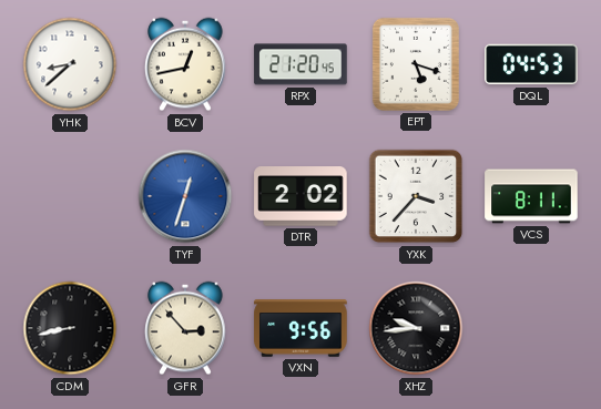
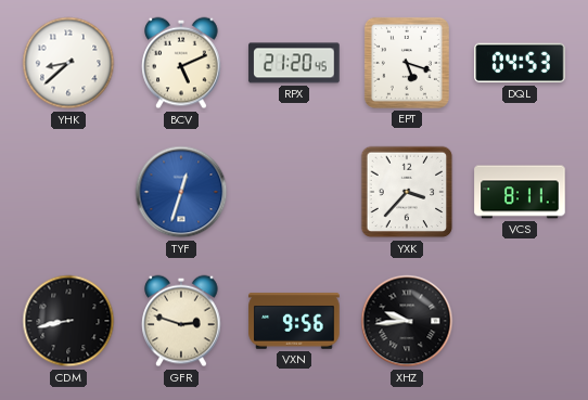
BCV: 12:43 -> 5:11 (181, 63)
DTR: 2:02 -> none (300, 196)
GFR: 2:53 -> 2:48 (181, 321)
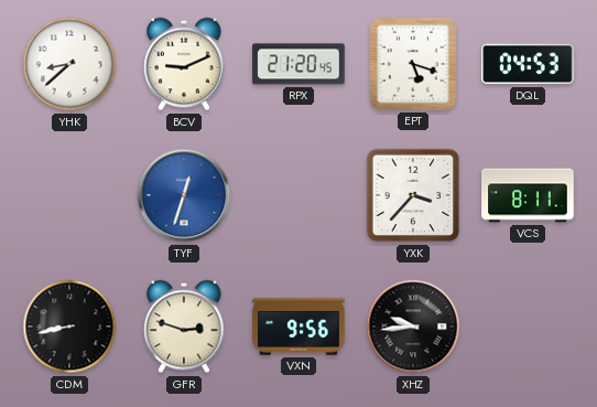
BCV: 5:11 -> 9:11 (184, 64)
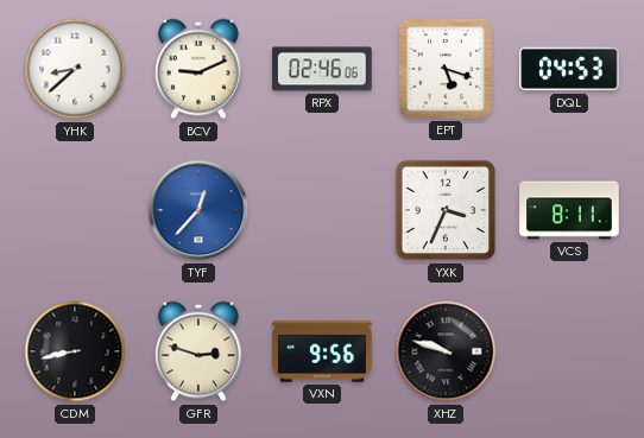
RPX: 21:20 -> 02:46 (322, 69)
TYF: 12:33 -> 12:37 (198, 210)
YXK: 3:37 -> 3:34 (446, 210)
XHZ: 9:44 -> 9:48 (446, 351)
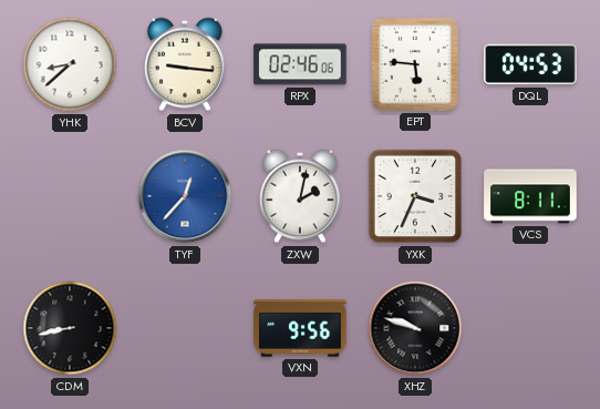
BCV: 9:11 -> 9:16 (185, 64)
EPT: 5:18 -> 5:46 (415, 64)
ZXW: none -> 2:02 (300, 196)
GFR: 2:48 -> none (198, 351)
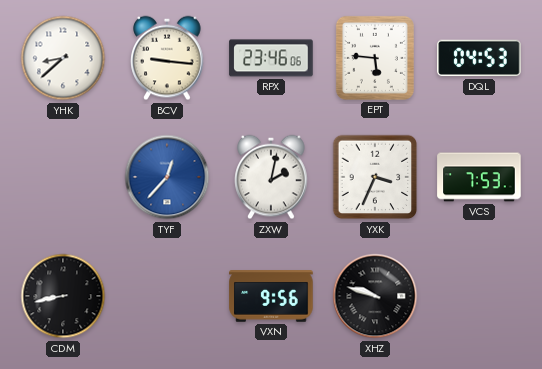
RPX: 02:46 -> 23:46 (271, 58)
VCS: 8:11 -> 7:53 (479, 177)
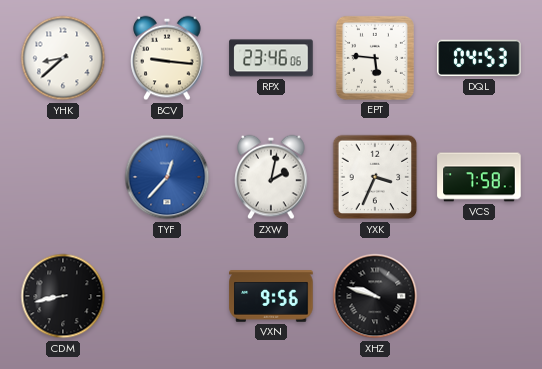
VCS: 7:53 -> 7:58 (479, 177)
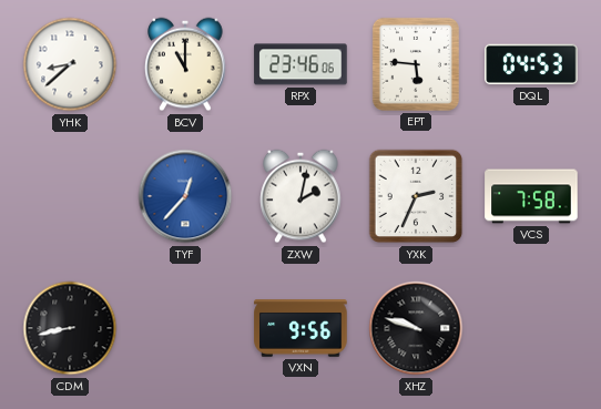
BCV: 9:16 -> 11:00 (185, 64)
YXK: 3:34 -> 2:34 (416, 196)
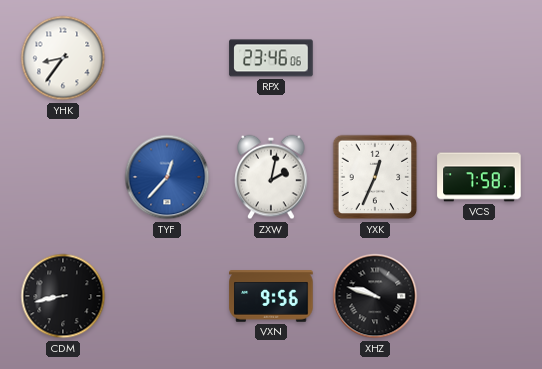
YHK: 8:38 -> 8:36 (63, 58)
BCV: 11:00 -> none (185, 64)
EPT: 5:46 -> none (416, 64)
DQL: 04:53 -> none (531, 64)
YXK: 2:34 -> 12:34 (375, 177)
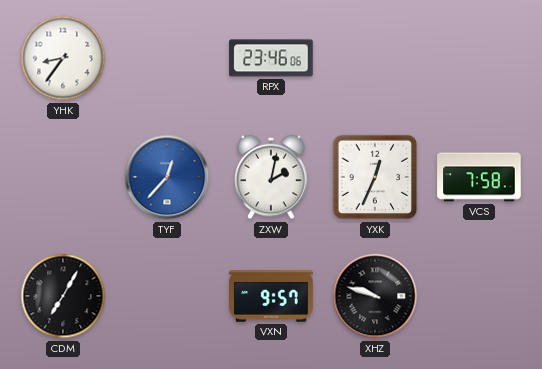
CDM: 8:43 -> 7:05 (63, 296)
VXN: 9:56 -> 9:57 (271, 296)
